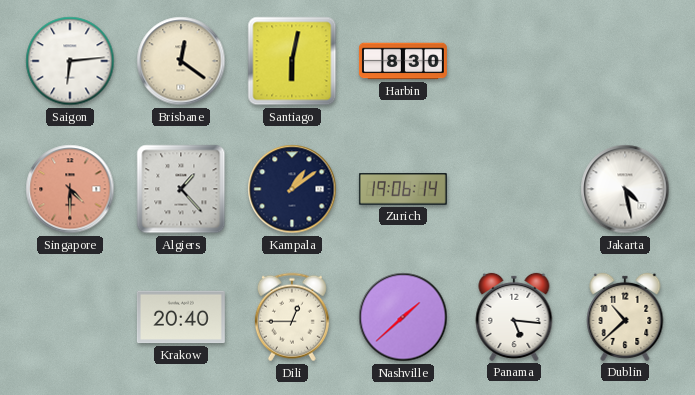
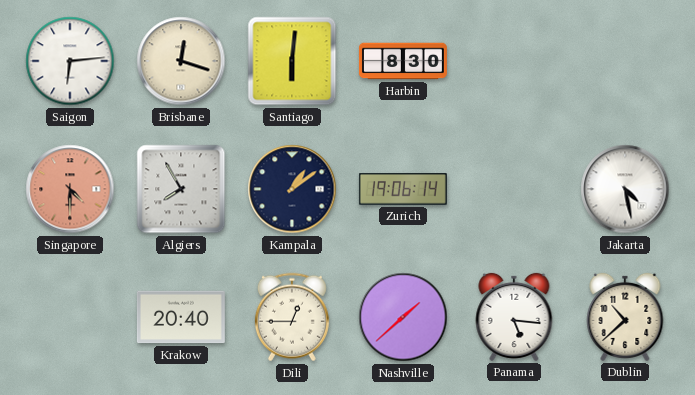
Brisbane: 12:21 -> 12:18 (181, 61)
Santiago: 6:02 -> 6:01 (292, 61)
Algiers: 1:23 -> 7:55 (181, 189)
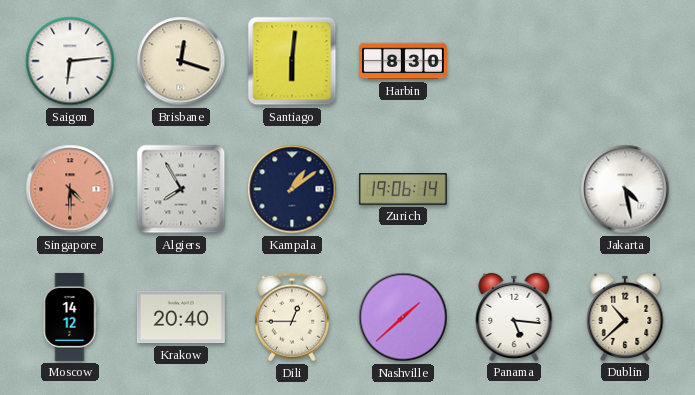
Moscow: none -> 14:12 (70, 317)
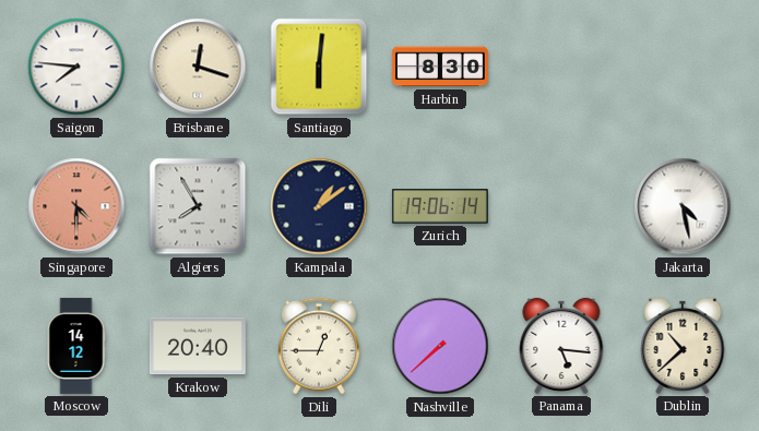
Saigon: 6:14 -> 7:46 (76, 67)
Nashville: 1:38 -> 7:38 (440, 346)
